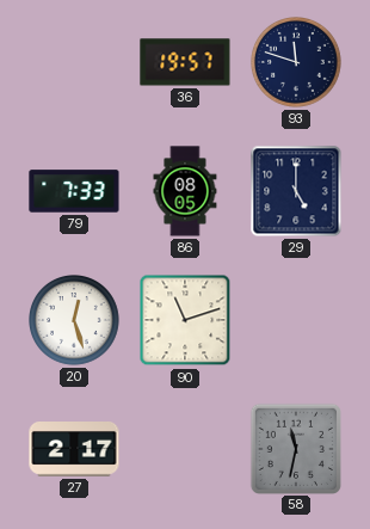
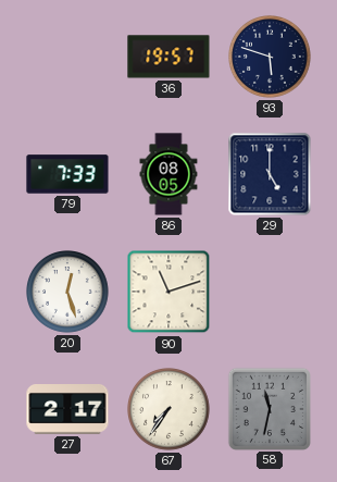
93: 11:48 -> 5:48 (271, 58)
67: none -> 7:36 (170, 410)
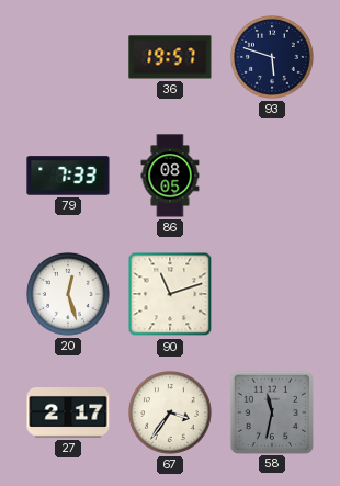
29: 5:00 -> none (270, 174)
67: 7:36 -> 3:36 (171, 414)
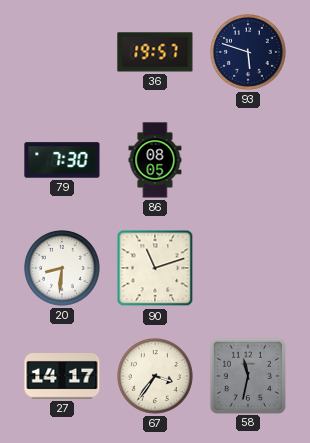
79: 7:33 -> 7:30 (62, 160)
20: 12:27 -> 8:31 (63, 269)
27: 2:17 -> 14:17 (62, 377)
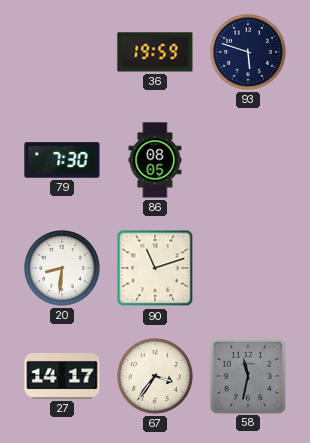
36: 19:57 -> 19:59 (155, 52)
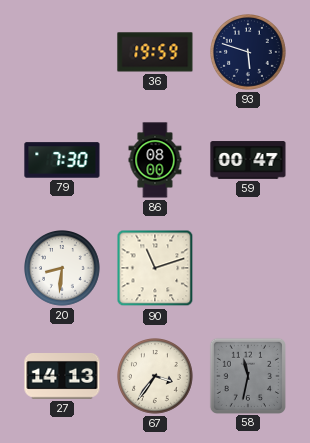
86: 08:05 -> 08:00 (155, 160)
59: none -> 00:47 (248, 160)
27: 14:17 -> 14:13 (62, 377)
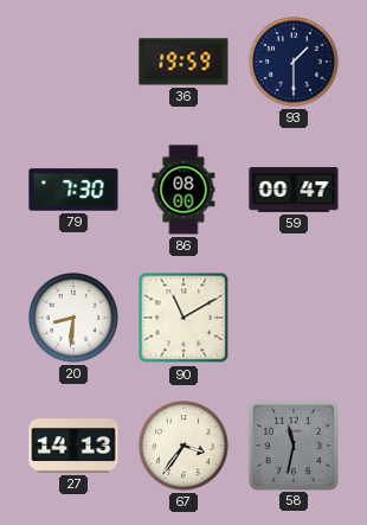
93: 5:48 -> 1:30 (295, 63)
90: 11:12 -> 11:10 (183, 318)
